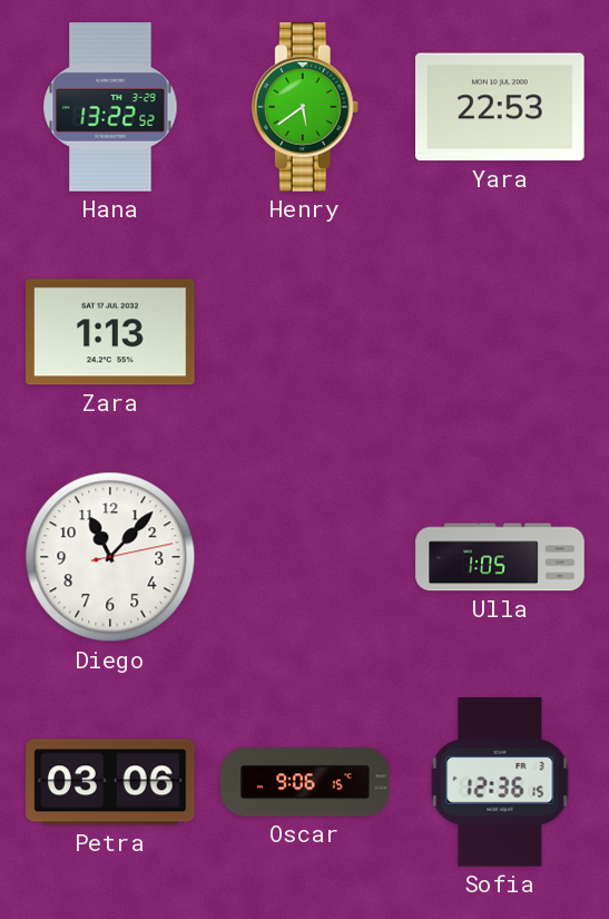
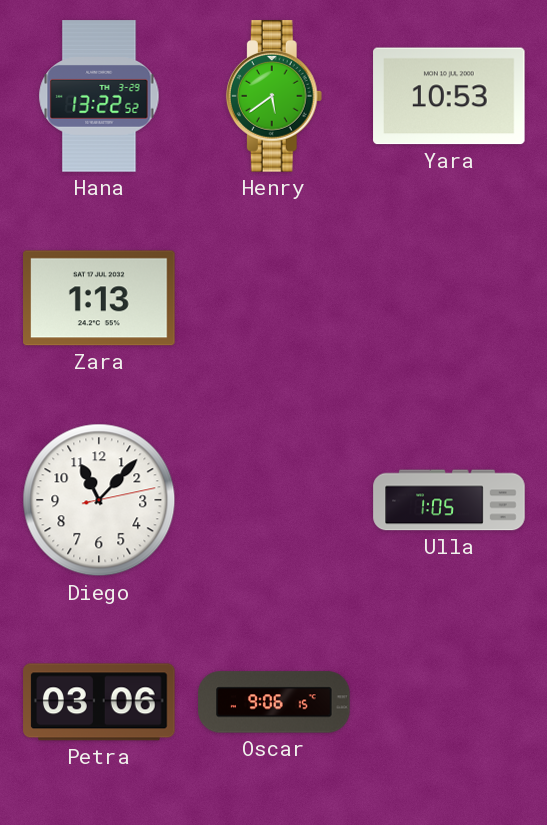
Yara: 22:53 -> 10:53 (449, 96)
Sofia: 12:36 -> none (500, 782)
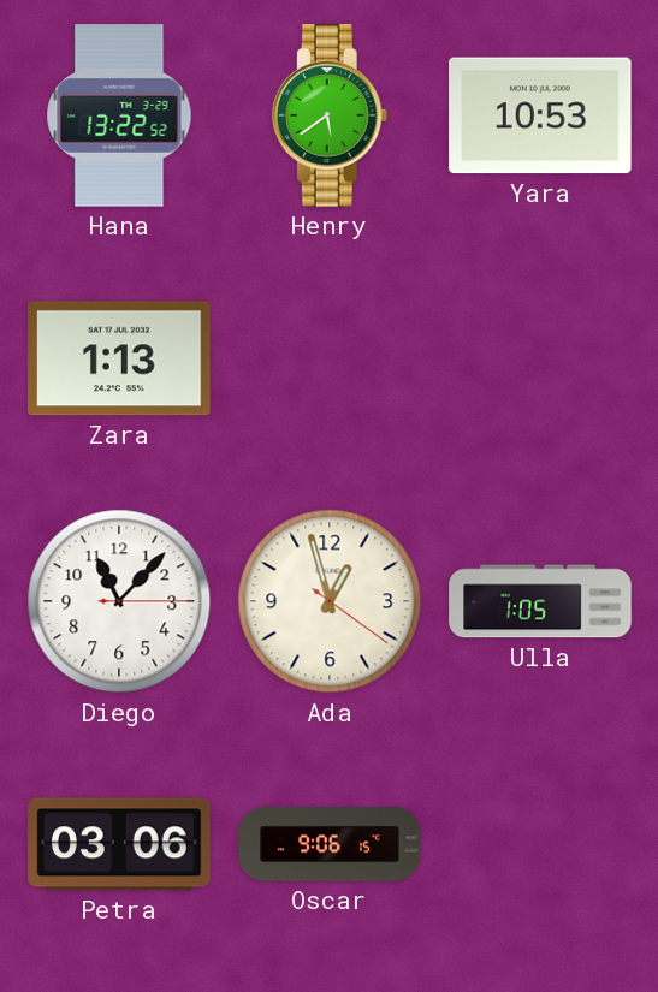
Diego: 11:07:13 -> 11:07:15 (119, 601)
Ada: none -> 12:57 (330, 601)
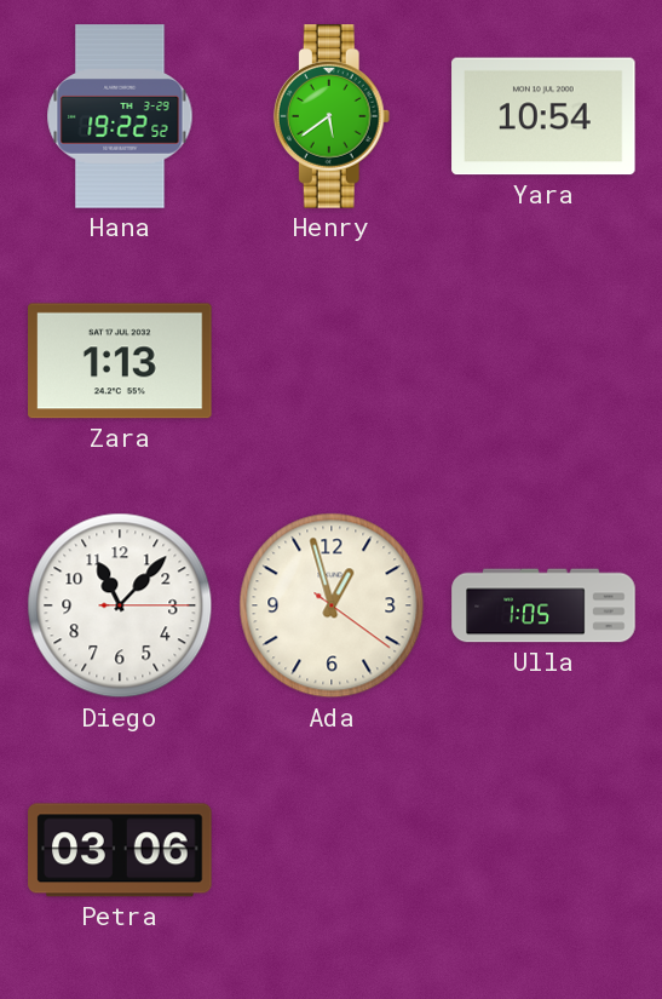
Hana: 13:22 -> 19:22 (120, 116)
Yara: 10:53 -> 10:54 (543, 116)
Oscar: 9:06 -> none (330, 844)
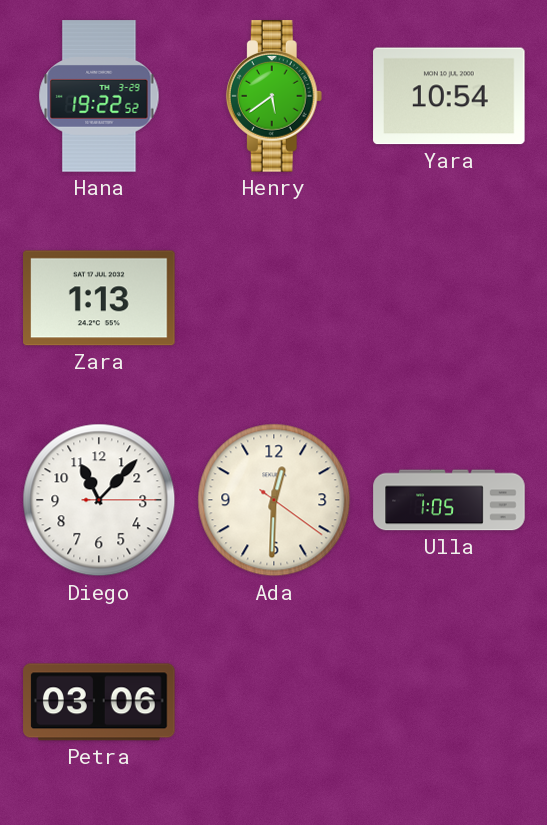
Ada: 12:57 -> 12:30 (274, 500)
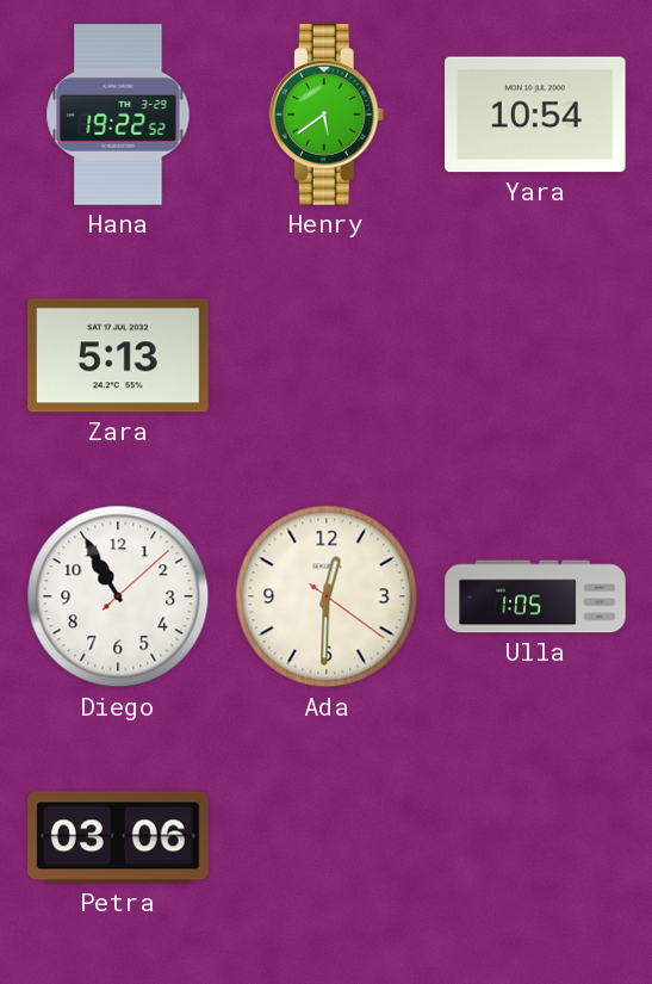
Zara: 1:13 -> 5:13 (118, 355)
Diego: 11:07 -> 10:55 (118, 596)
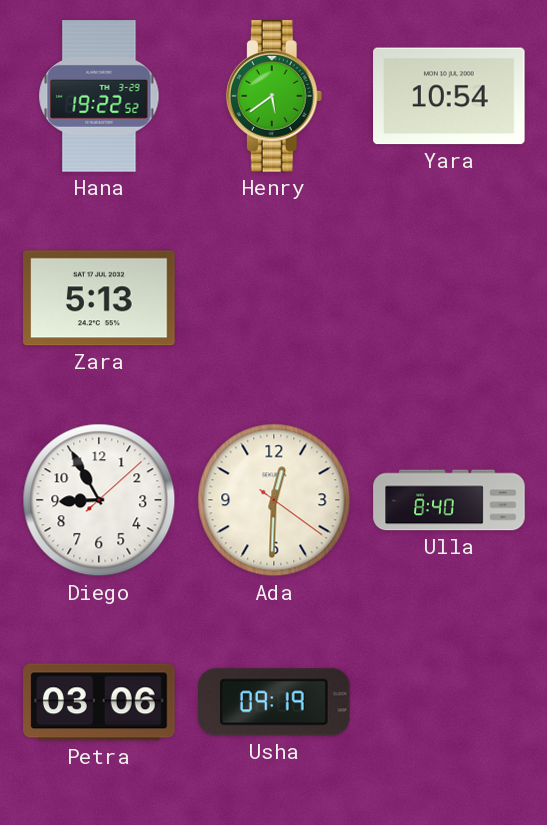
Diego: 10:55 -> 8:55 (99, 500)
Ulla: 1:05 -> 8:40 (449, 500)
Usha: none -> 09:19 (274, 702)
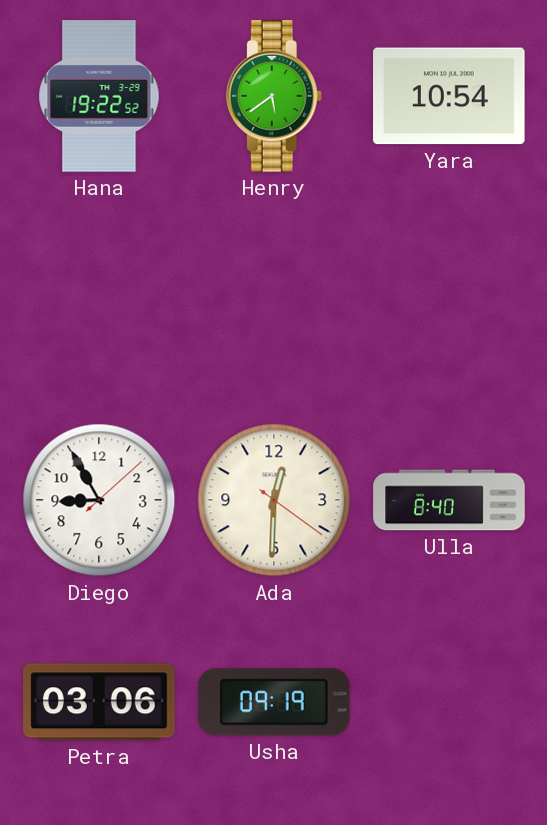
Zara: 5:13 -> none (99, 298)
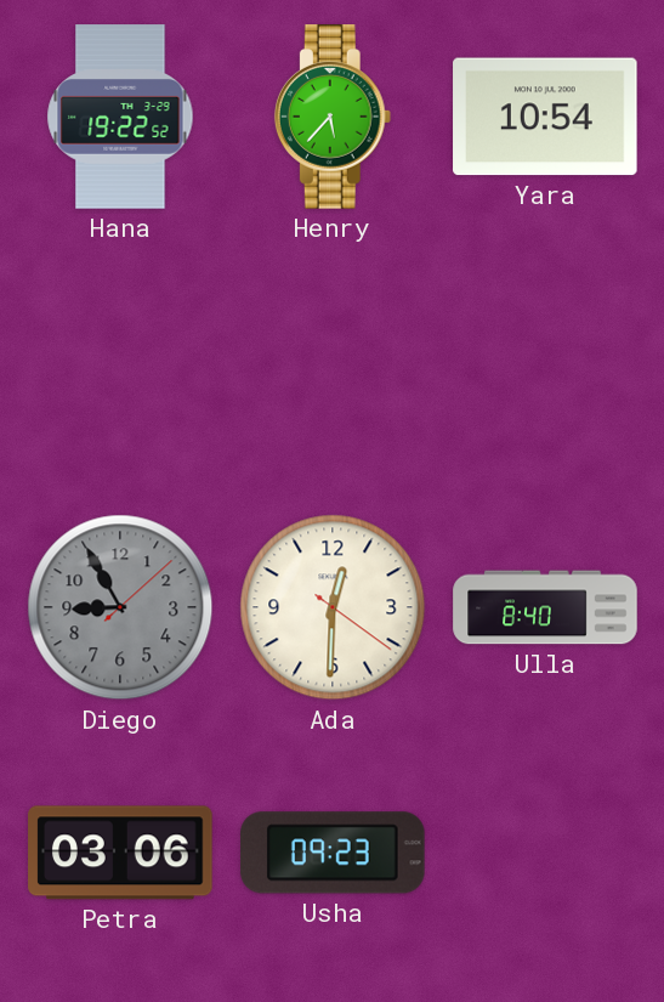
Henry: 5:39 -> 5:37 (333, 117)
Diego dial: white -> grey (120, 607)
Usha: 09:19 -> 09:23 (333, 853)
